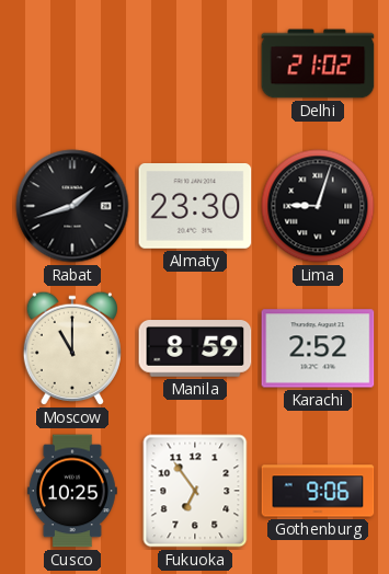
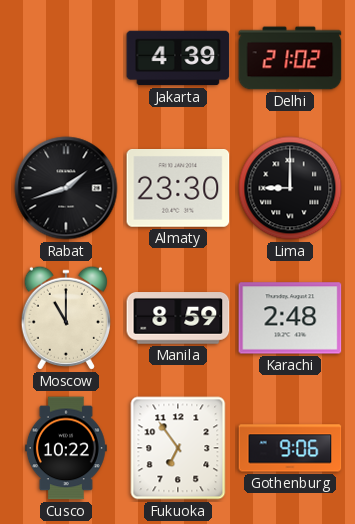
Jakarta: none -> 4:39 (178, 58)
Lima: 9:03 -> 9:00 (290, 188)
Karachi: 2:52 -> 2:48 (290, 318)
Cusco: 10:25 -> 10:22 (66, 448)
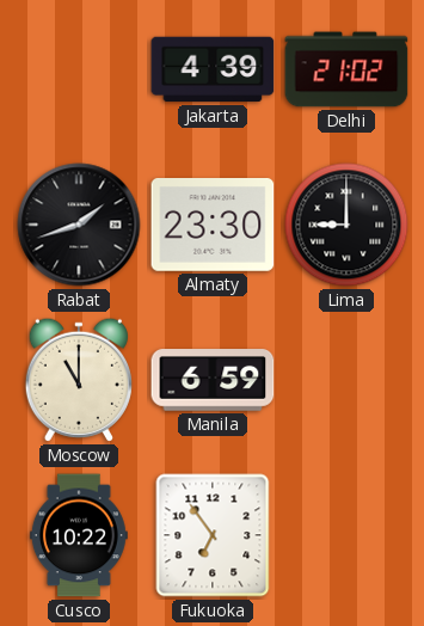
Manila: 8:59 -> 6:59 (213, 380)
Karachi: 2:48 -> none (290, 318)
Gothenburg: 9:06 -> none (290, 448)
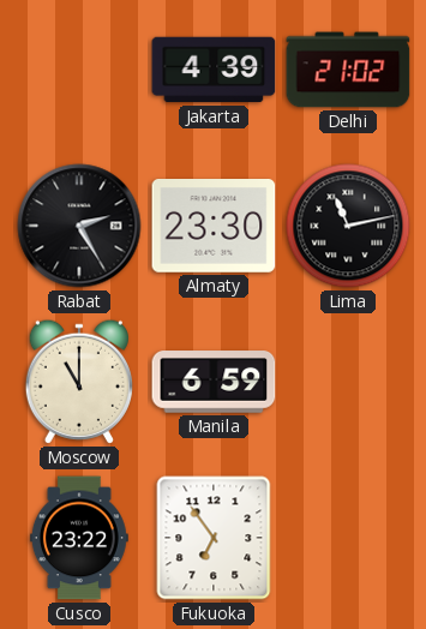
Rabat: 1:42 -> 2:25 (79, 226)
Lima: 9:00 -> 11:13 (348, 226)
Cusco: 10:22 -> 23:22 (79, 538)
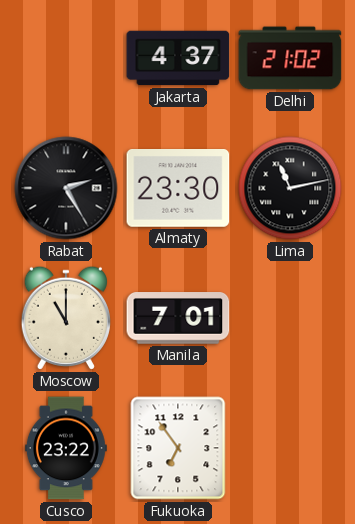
Jakarta: 4:39 -> 4:37 (178, 58)
Manila: 6:59 -> 7:01 (178, 318)
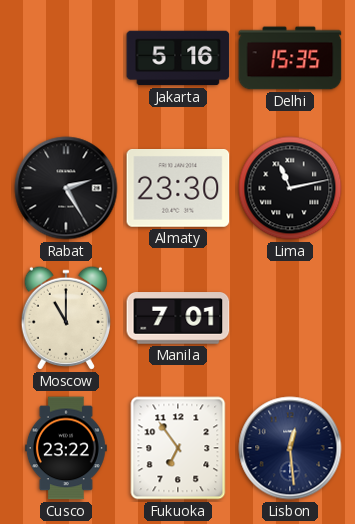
Jakarta: 4:37 -> 5:16 (178, 58)
Delhi: 21:02 -> 15:35 (290, 58)
Lisbon: none -> 12:29 (290, 448)
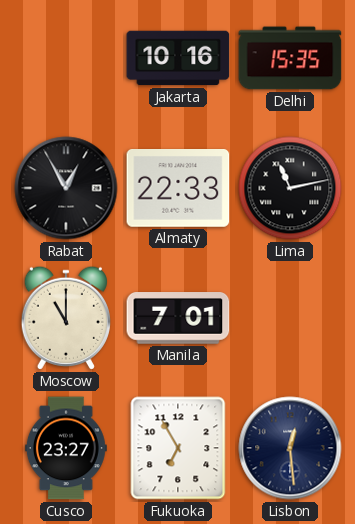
Jakarta: 5:16 -> 10:16 (178, 58)
Rabat: 2:25 -> 12:55 (66, 188)
Almaty: 23:30 -> 22:33 (178, 189)
Cusco: 23:22 -> 23:27 (66, 448)
Fukuoka: 6:54 -> 6:55 (178, 448)
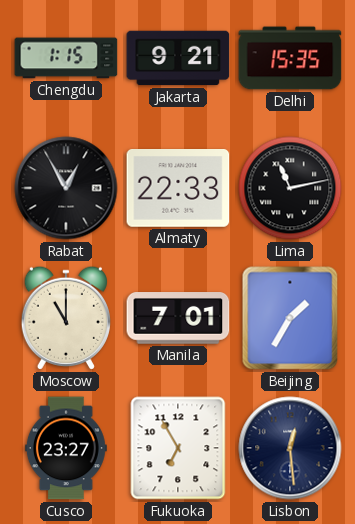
Chengdu: none -> 1:15 (66, 58)
Jakarta: 10:16 -> 9:21 (178, 58)
Beijing: none -> 1:35 (290, 318)
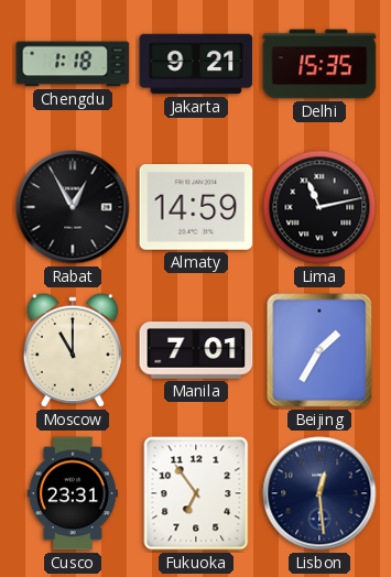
Chengdu: 1:15 -> 1:18 (73, 64)
Almaty: 22:33 -> 14:59 (196, 208)
Cusco: 23:27 -> 23:31 (73, 493)
Fukuoka: 6:55 -> 6:54 (196, 493)
